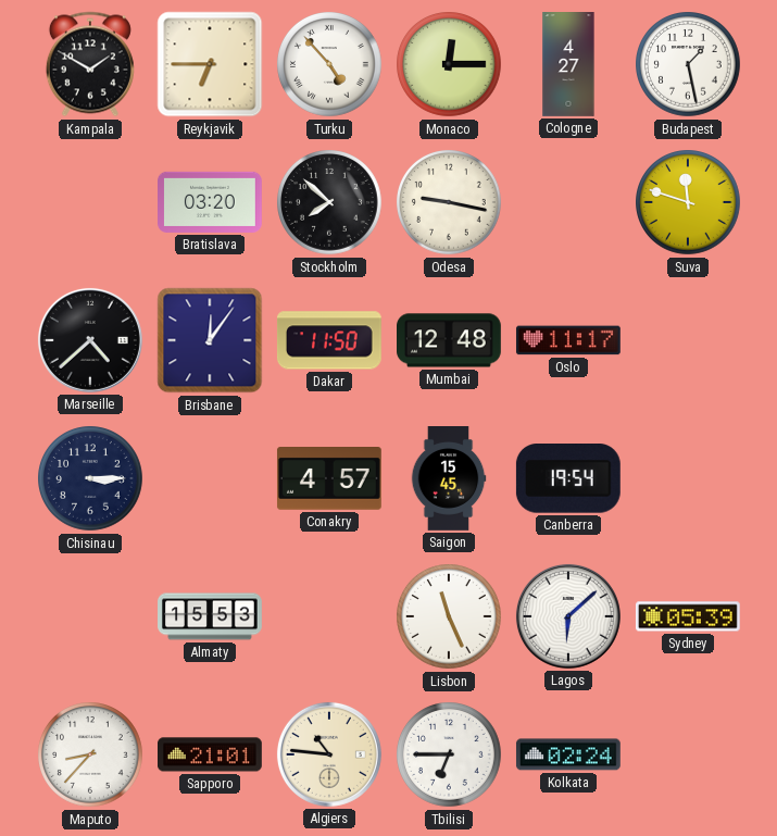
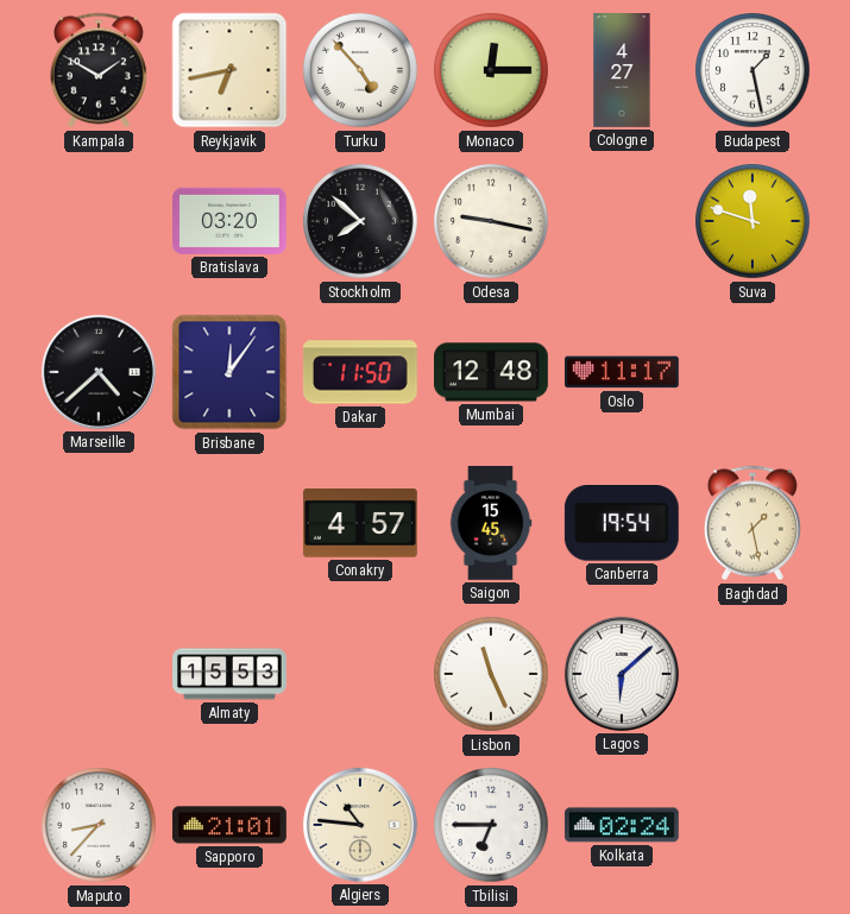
Reykjavik: 6:45 -> 6:43 (229, 70)
Chisinau: 3:15 -> none (91, 479)
Baghdad: none -> 1:28 (753, 523)
Sydney: 05:39 -> none (688, 616)
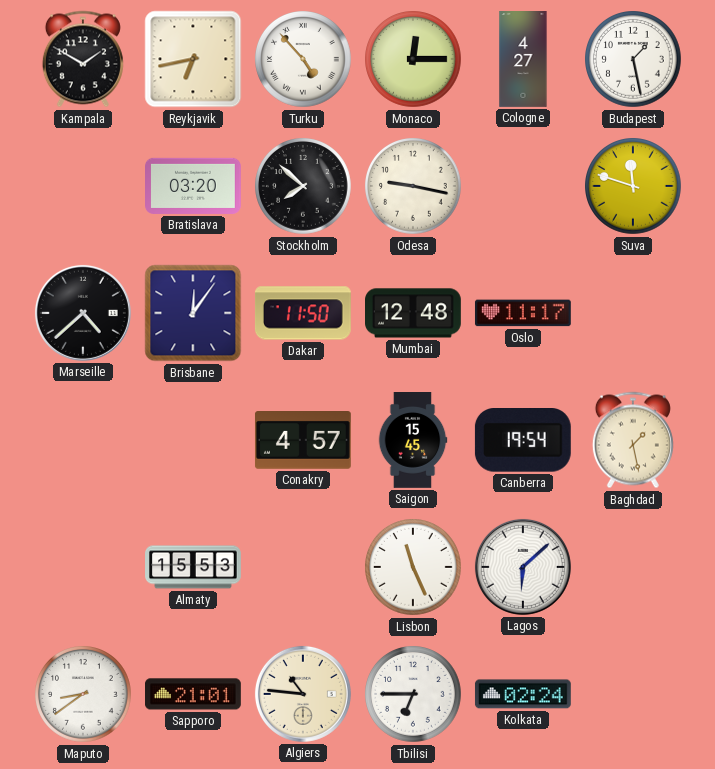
Maputo: 8:37 -> 8:39 (84, 695)
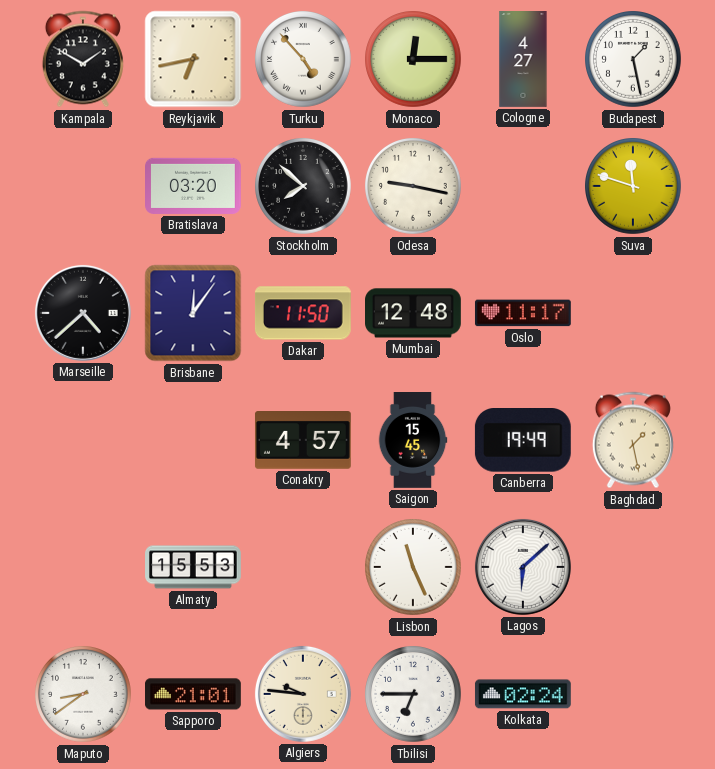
Canberra: 19:54 -> 19:49 (523, 441)
Algiers: 10:46 -> 9:46 (303, 694)
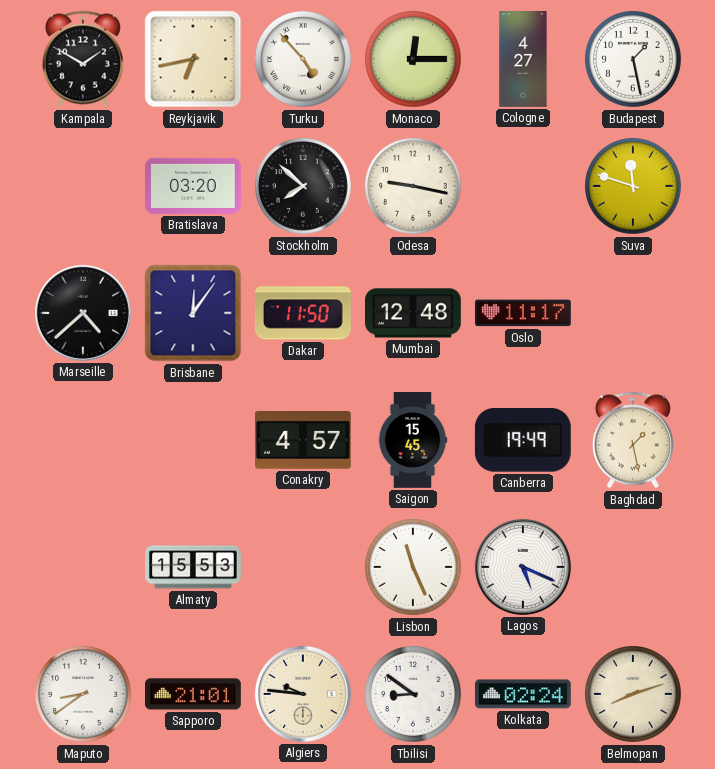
Lagos: 6:08 -> 5:19 (523, 567)
Tbilisi: 6:45 -> 8:51 (414, 695)
Belmopan: none -> 8:12 (634, 695)
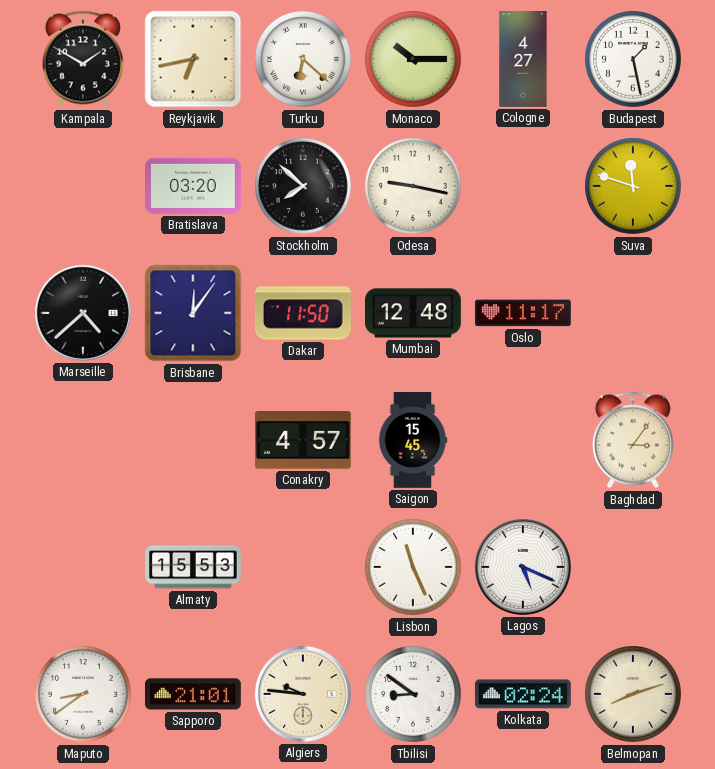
Turku: 4:53 -> 6:22 (304, 60)
Monaco: 12:15 -> 10:15 (414, 60)
Canberra: 19:49 -> none (523, 441)
Baghdad: 1:28 -> 3:06 (633, 440)
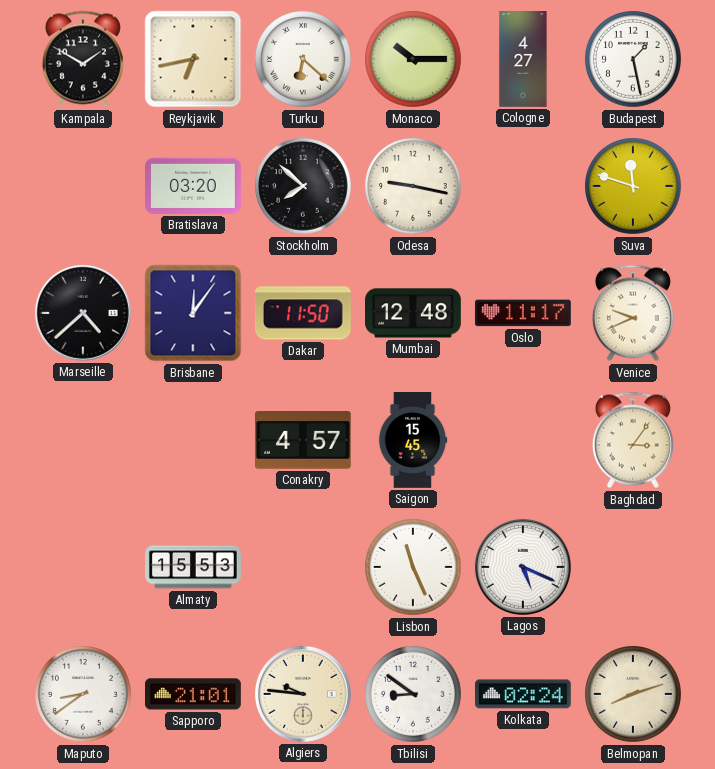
Venice: none -> 9:41 (633, 313)
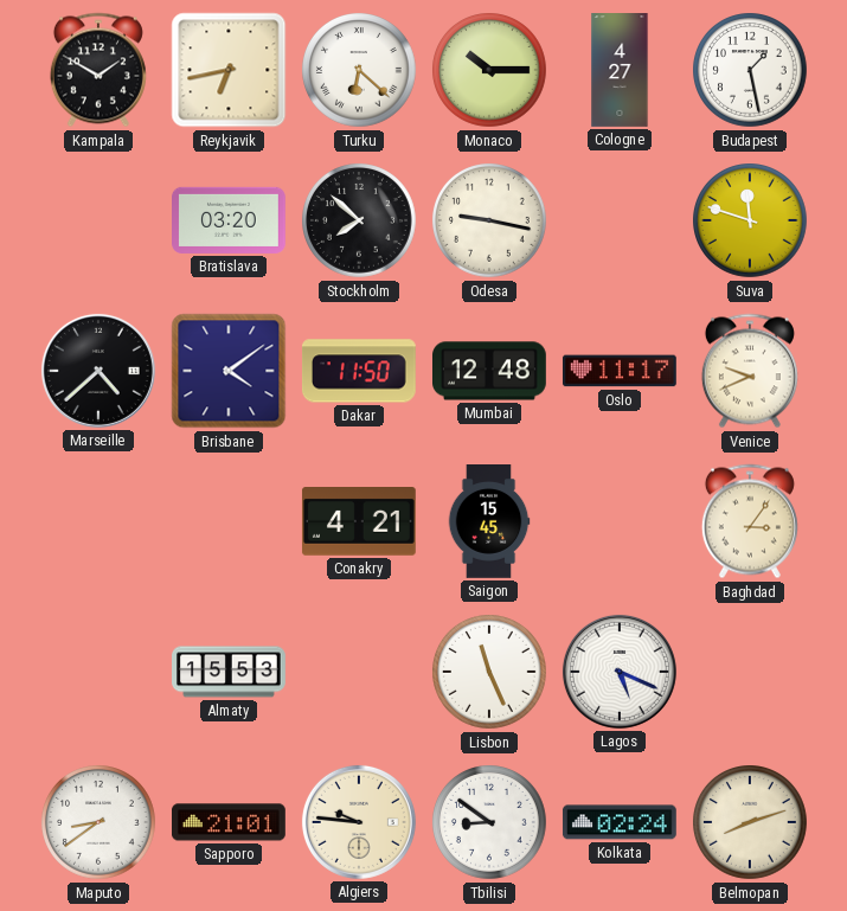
Brisbane: 12:06 -> 4:09 (229, 371)
Conakry: 4:57 -> 4:21 (359, 522)
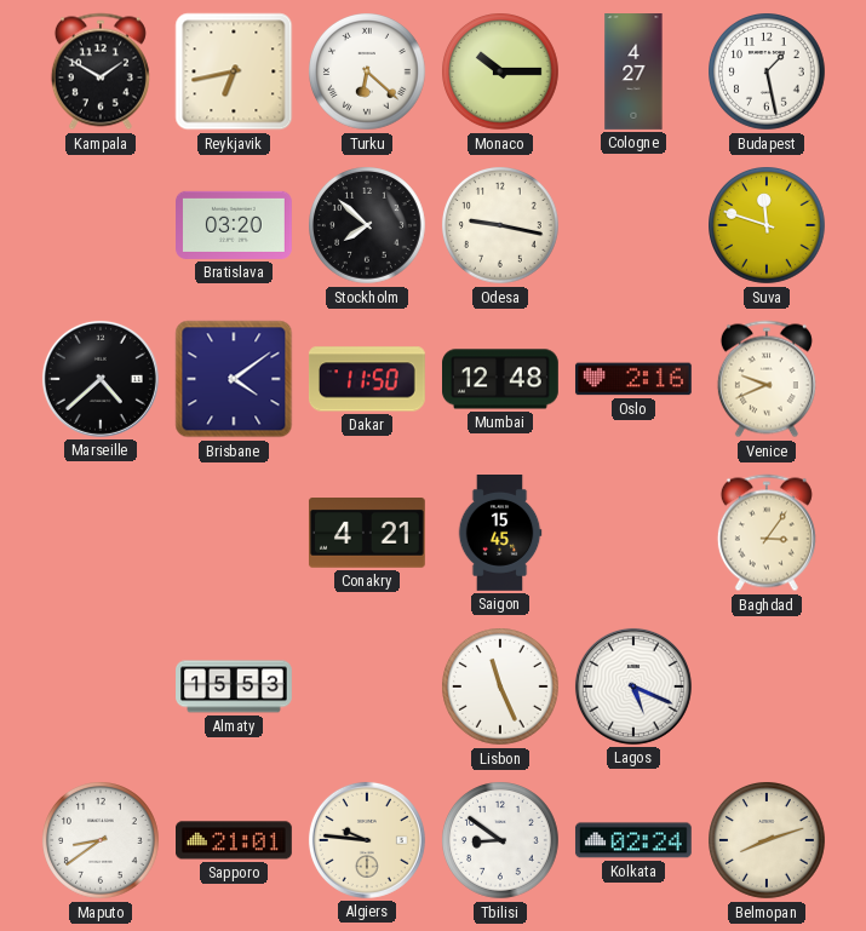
Oslo: 11:17 -> 2:16 (633, 379)
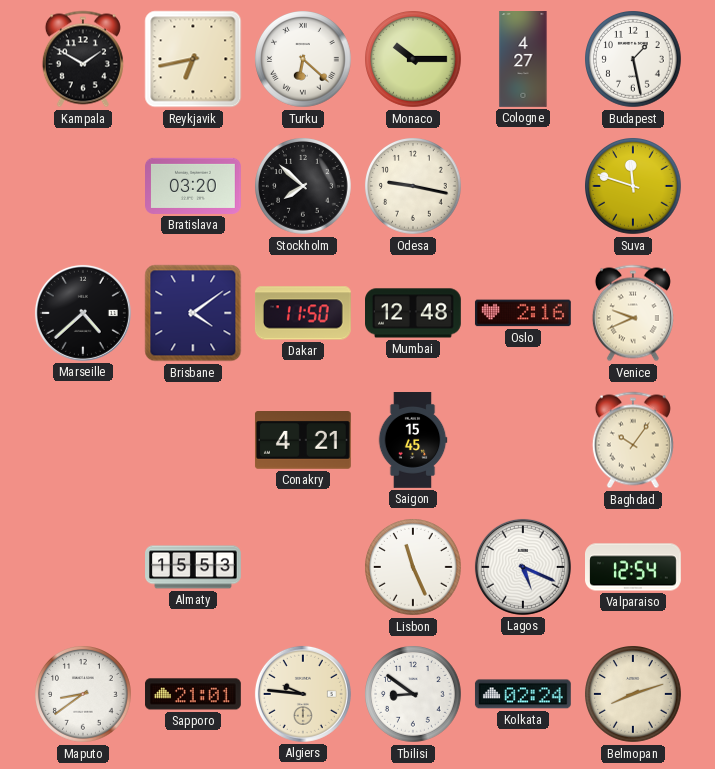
Baghdad: 3:06 -> 10:06 (633, 440)
Valparaiso: none -> 12:54 (634, 567)
